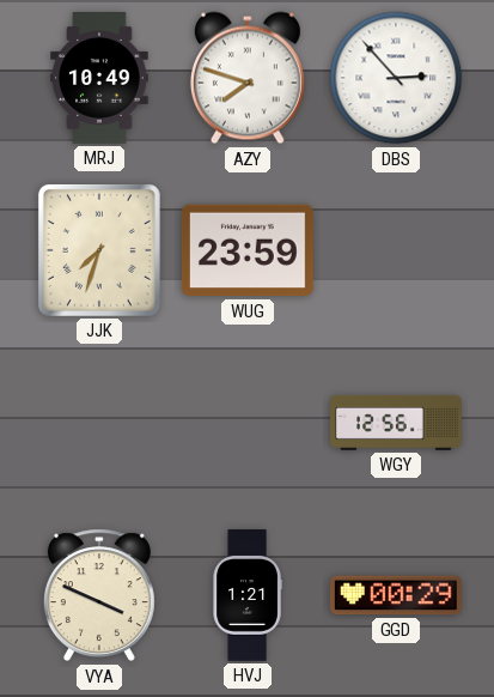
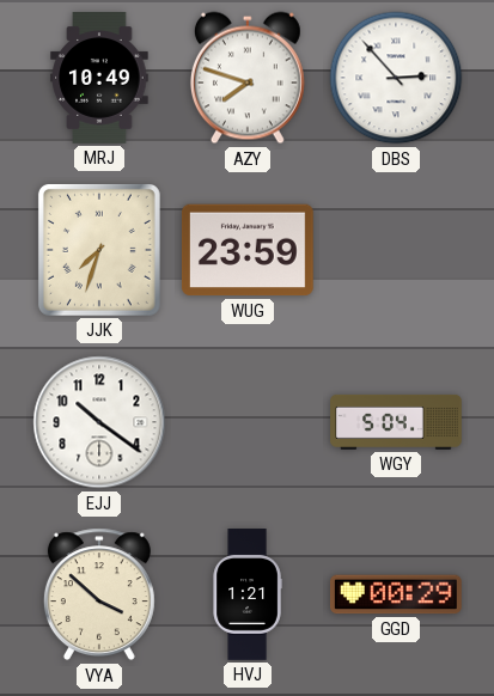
EJJ: none -> 10:21 (99, 422)
WGY: 12:56 -> 5:04 (396, 422)
VYA: 3:49 -> 3:52 (99, 594)
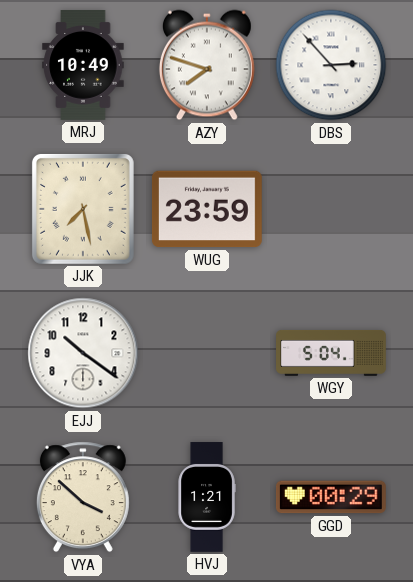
JJK: 7:33 -> 7:28 (83, 209)
